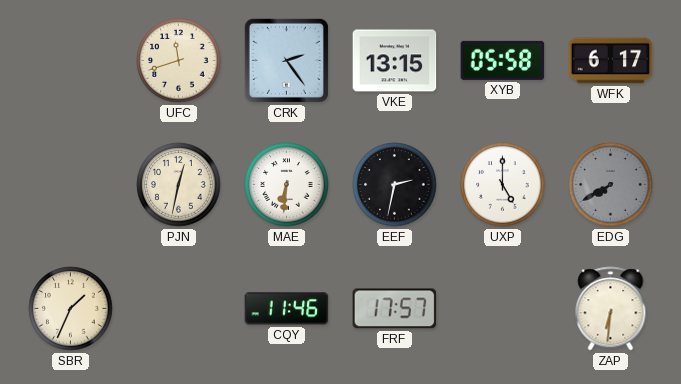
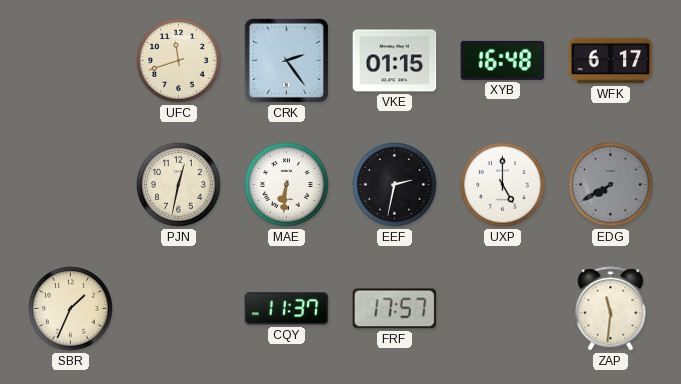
VKE: 13:15 -> 01:15 (395, 61)
XYB: 05:58 -> 16:48 (503, 60)
CQY: 11:46 -> 11:37 (287, 309)
ZAP: 6:31 -> 11:31 (611, 309)
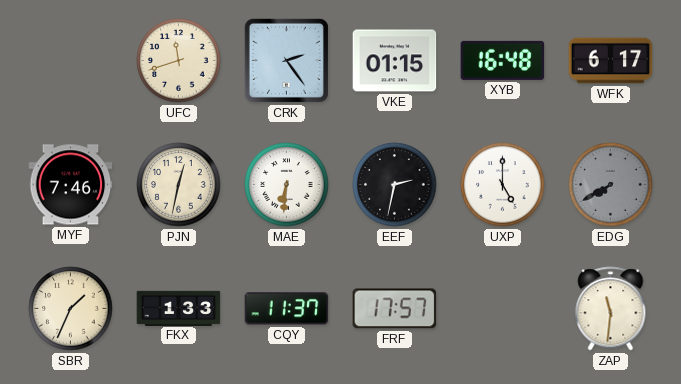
MYF: none -> 7:46 (71, 185)
FKX: none -> 1:33 (179, 308)
